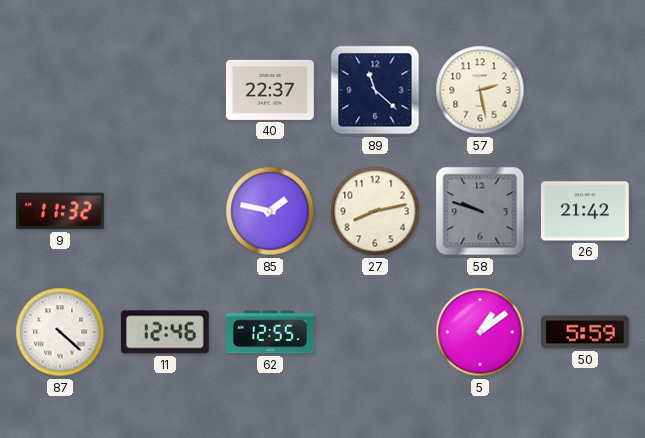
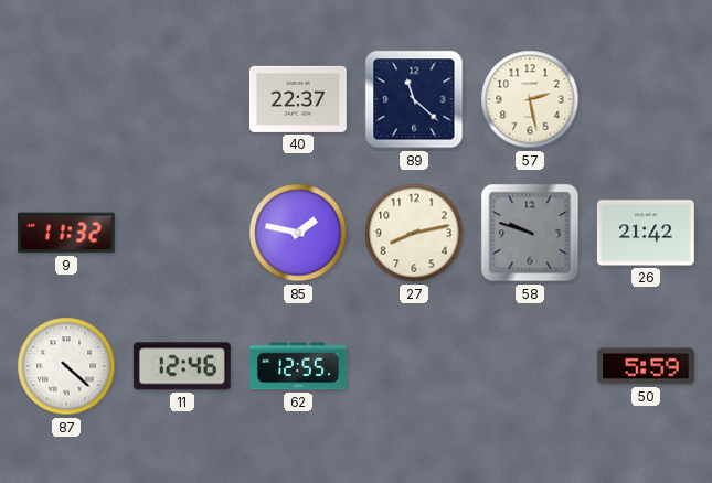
5: 1:09 -> none (480, 332)
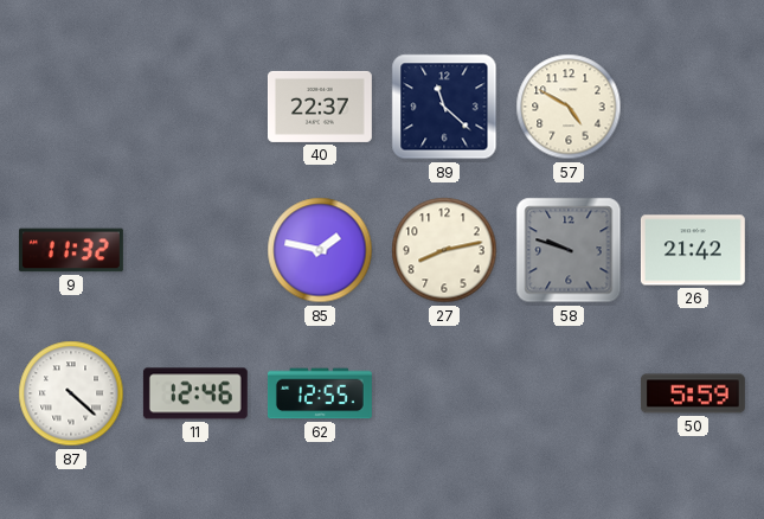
57: 2:28 -> 4:50 (569, 107)
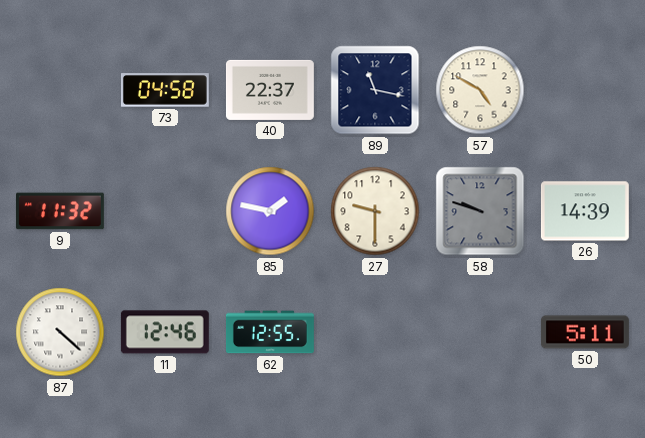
73: none -> 04:58 (165, 90)
89: 11:22 -> 11:17 (375, 90)
27: 8:13 -> 9:30 (375, 211)
26: 21:42 -> 14:39 (585, 211)
50: 5:59 -> 5:11 (585, 332)
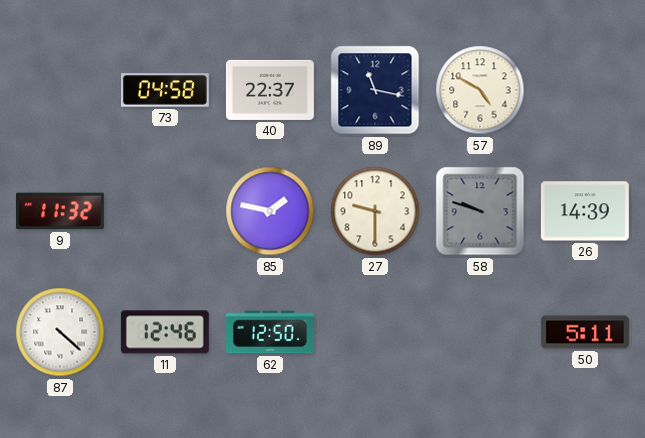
62: 12:55 -> 12:50 (270, 332)
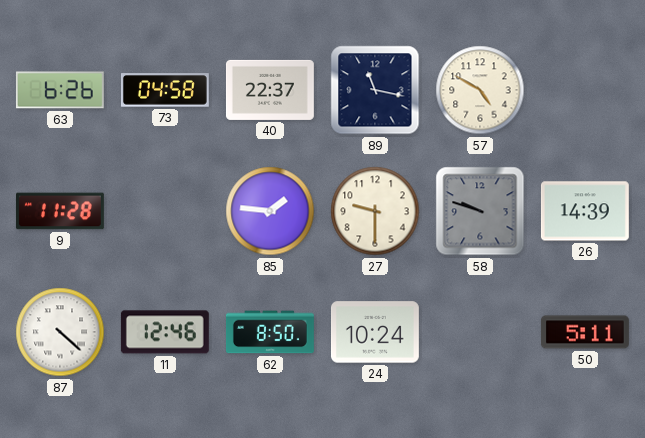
63: none -> 6:26 (60, 90)
9: 11:32 -> 11:28 (60, 211)
85: 1:47 -> 1:46 (270, 211)
62: 12:50 -> 8:50 (270, 332)
24: none -> 10:24 (375, 332)
